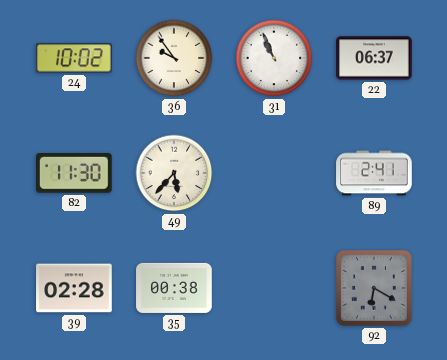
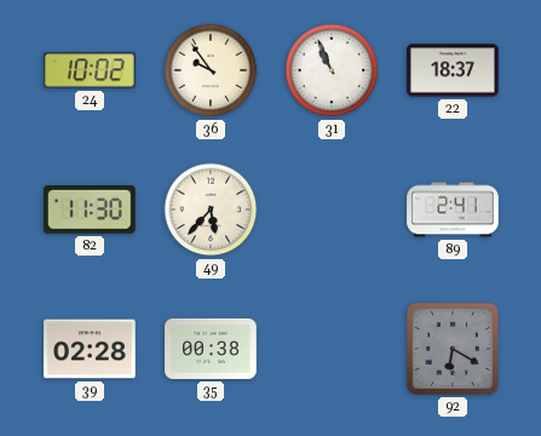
22: 06:37 -> 18:37 (453, 70)
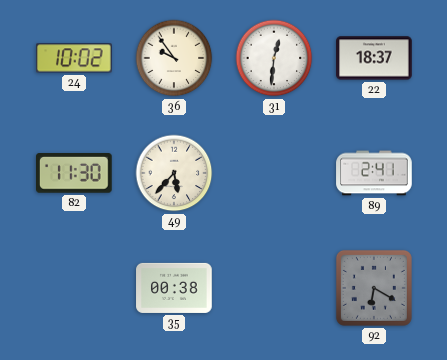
31: 10:56 -> 12:31 (274, 58)
39: 02:28 -> none (90, 349)
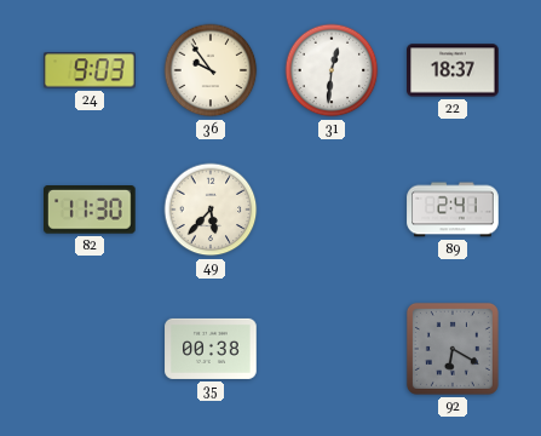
24: 10:02 -> 9:03 (90, 70)
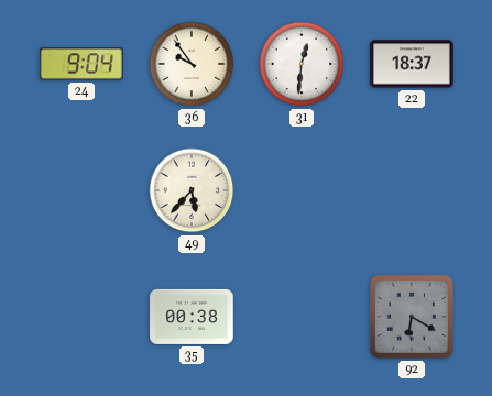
24: 9:03 -> 9:04 (81, 64)
82: 11:30 -> none (91, 211)
89: 2:41 -> none (453, 210)
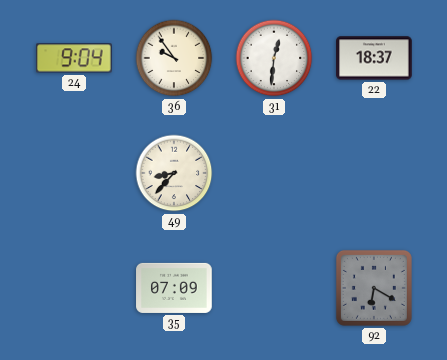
49: 5:37 -> 8:37 (174, 173)
35: 00:38 -> 07:09 (174, 288)
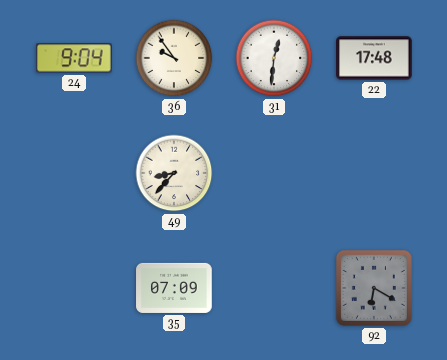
22: 18:37 -> 17:48 (374, 58)
